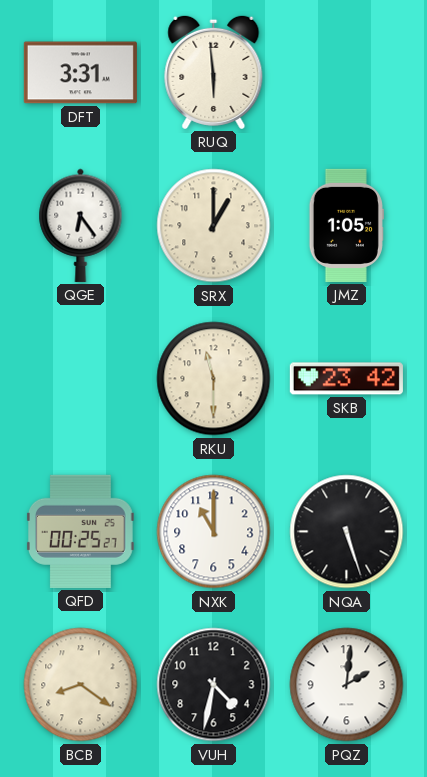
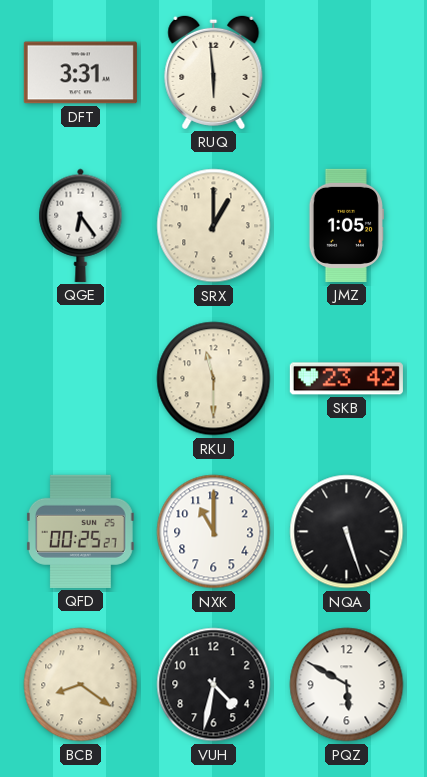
PQZ: 2:01 -> 5:50 (347, 685)
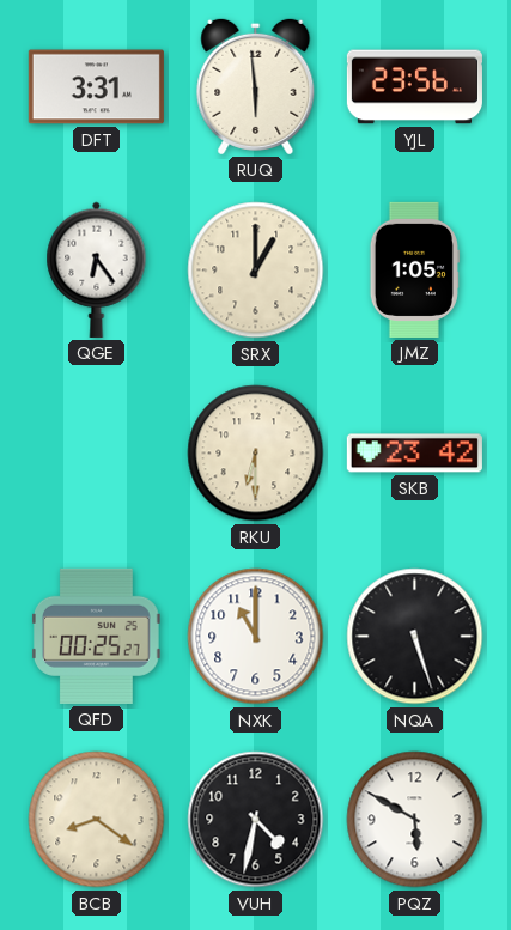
YJL: none -> 23:56 (414, 87)
RKU: 11:30 -> 6:30 (256, 454)
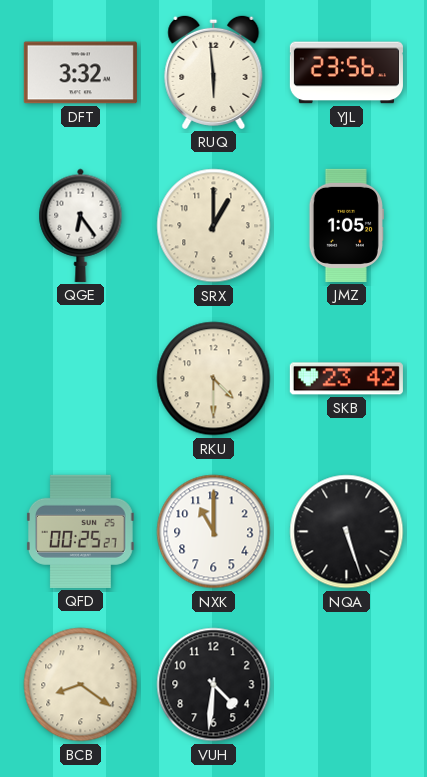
DFT: 3:31 -> 3:32 (80, 73)
RKU: 6:30 -> 4:30 (214, 379)
VUH: 4:32 -> 4:31 (214, 685)
PQZ: 5:50 -> none (415, 820)
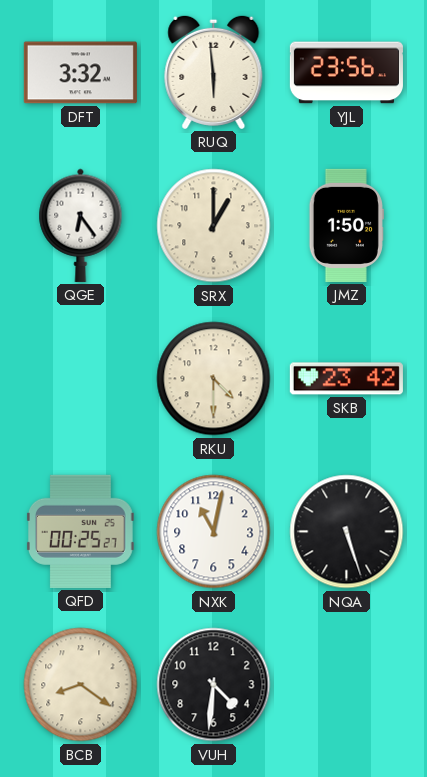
JMZ: 1:05 -> 1:50 (346, 225)
NXK: 11:00 -> 11:02 (214, 532)
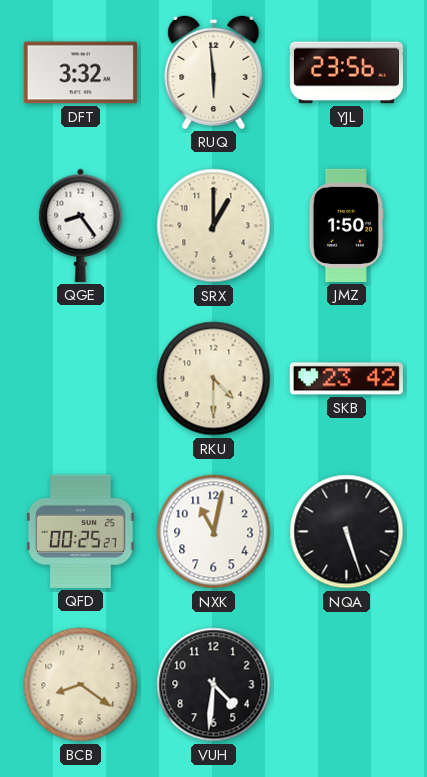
QGE: 6:24 -> 8:24 (81, 225)
